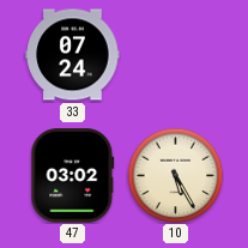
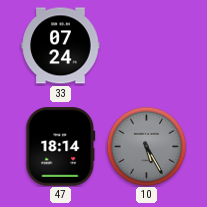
47: 03:02 -> 18:14 (61, 147)
10 dial: cream -> grey (146, 146)
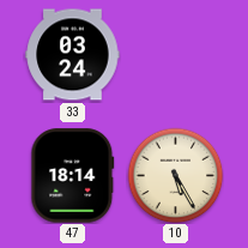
33: 07:24 -> 03:24 (73, 55)
10 dial: grey -> cream (175, 175)
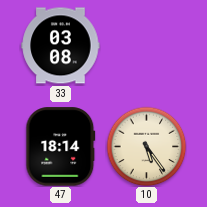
33: 03:24 -> 03:08 (61, 46)
10: 5:25 -> 5:24 (146, 146)
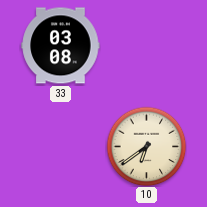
47: 18:14 -> none (61, 147)
10: 5:24 -> 6:39 (146, 146)
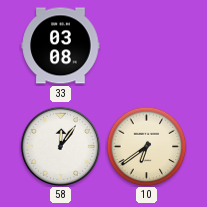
58: none -> 12:06 (60, 146)
